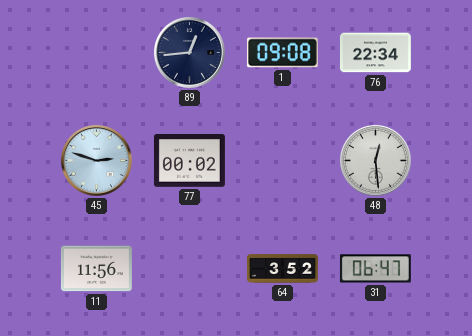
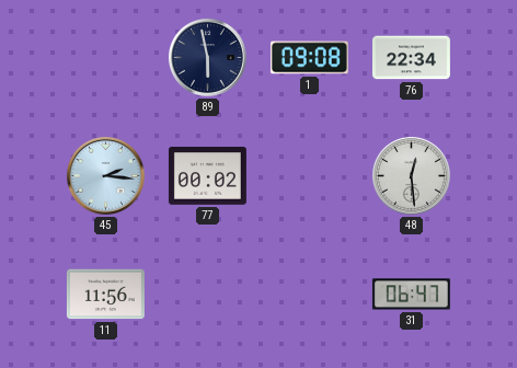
89: 12:44 -> 5:58 (207, 57)
45: 2:48 -> 2:16 (105, 175)
64: 3:52 -> none (283, 269)
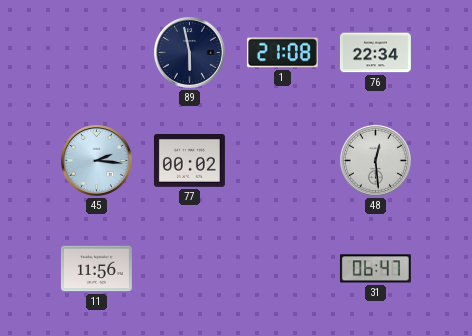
1: 09:08 -> 21:08 (282, 53)
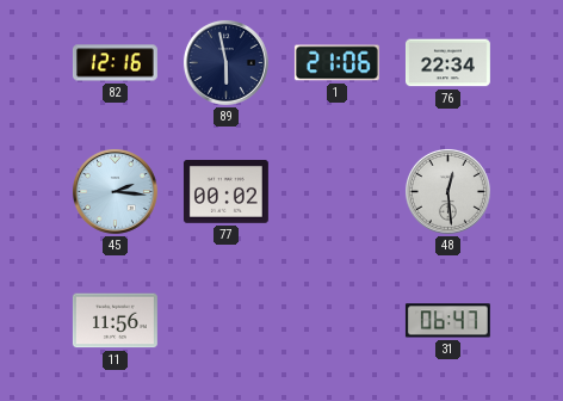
82: none -> 12:16 (115, 63)
1: 21:08 -> 21:06 (336, 63)
